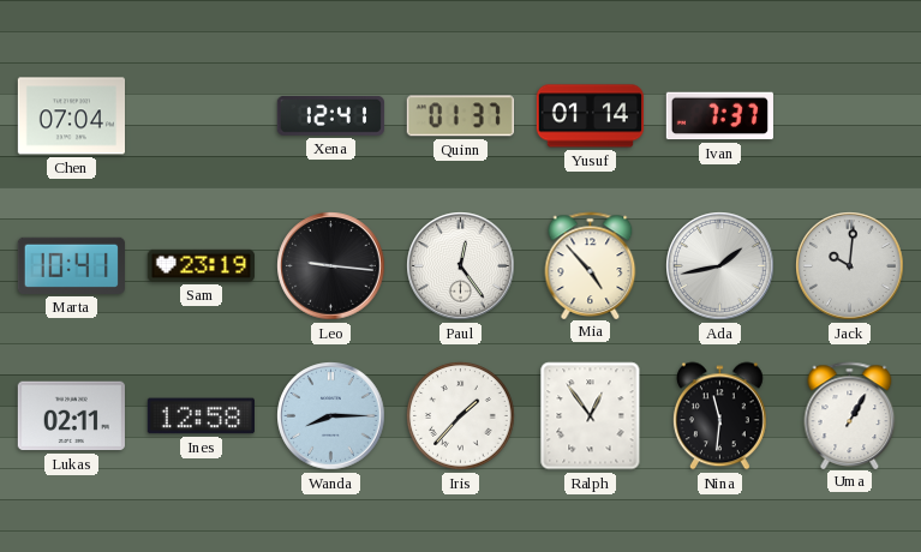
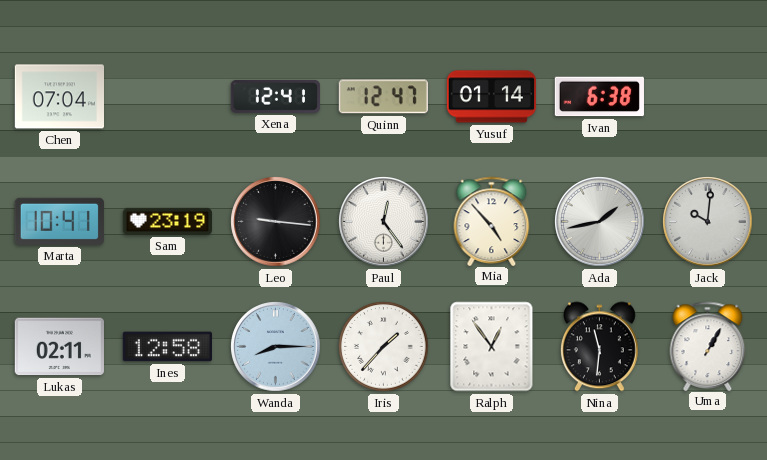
Quinn: 01:37 -> 12:47 (383, 97)
Ivan: 7:37 -> 6:38 (599, 97)
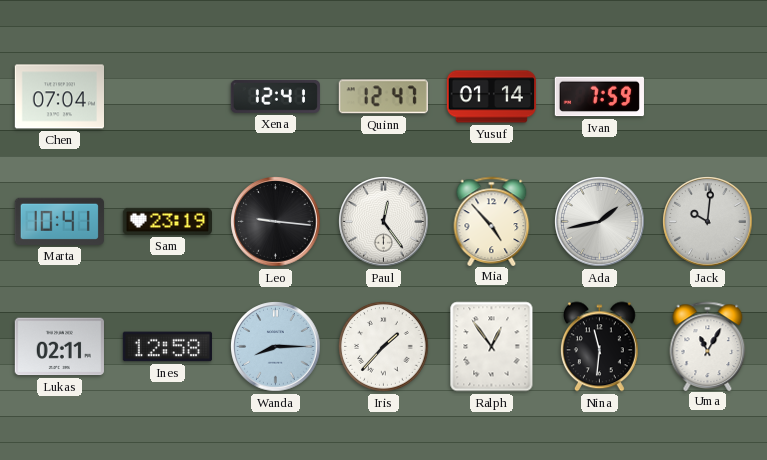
Ivan: 6:38 -> 7:59 (599, 97)
Uma: 1:05 -> 11:05 (708, 346)
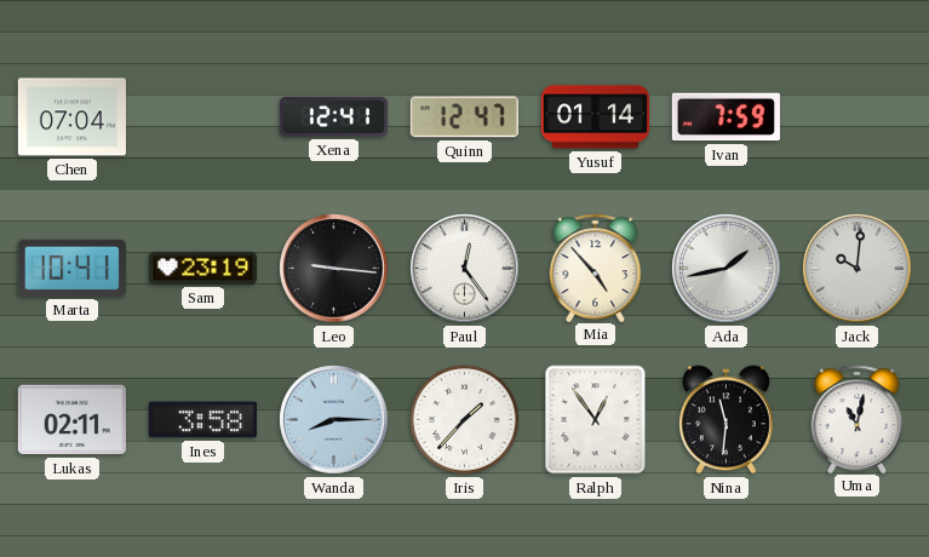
Ines: 12:58 -> 3:58 (202, 420)
Uma: 11:05 -> 11:02 (858, 419)
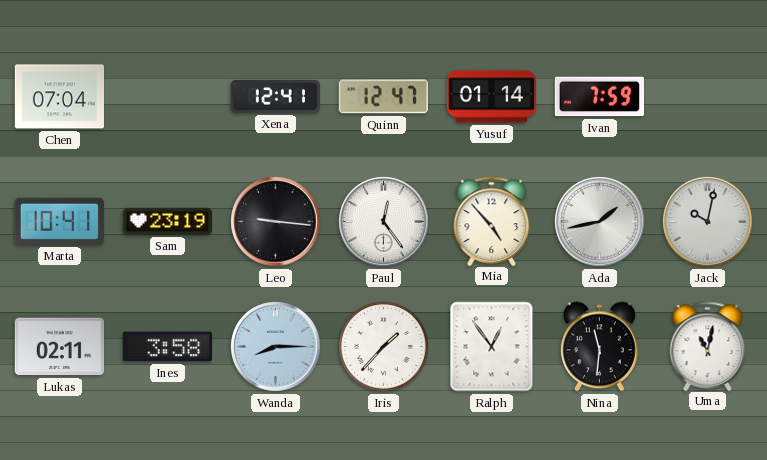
Jack: 10:01 -> 10:02 (708, 222)
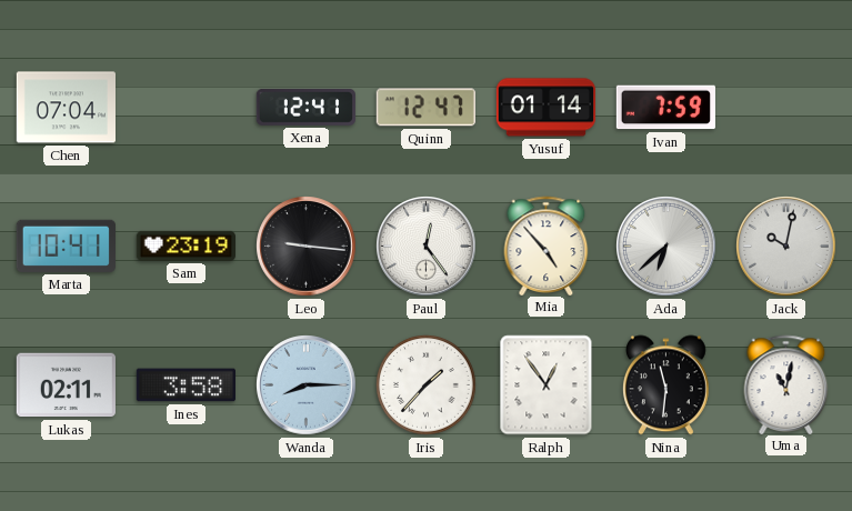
Ada: 1:43 -> 6:38 (666, 247)
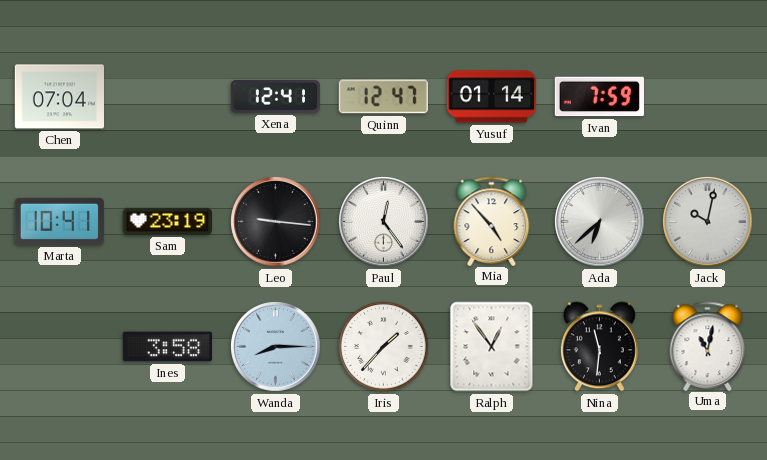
Lukas: 02:11 -> none (66, 385)
